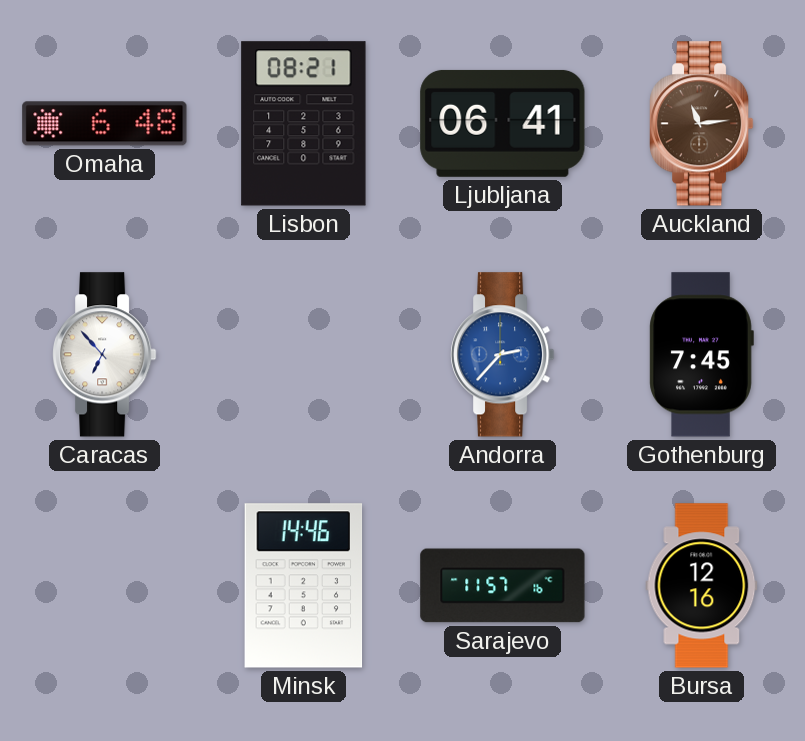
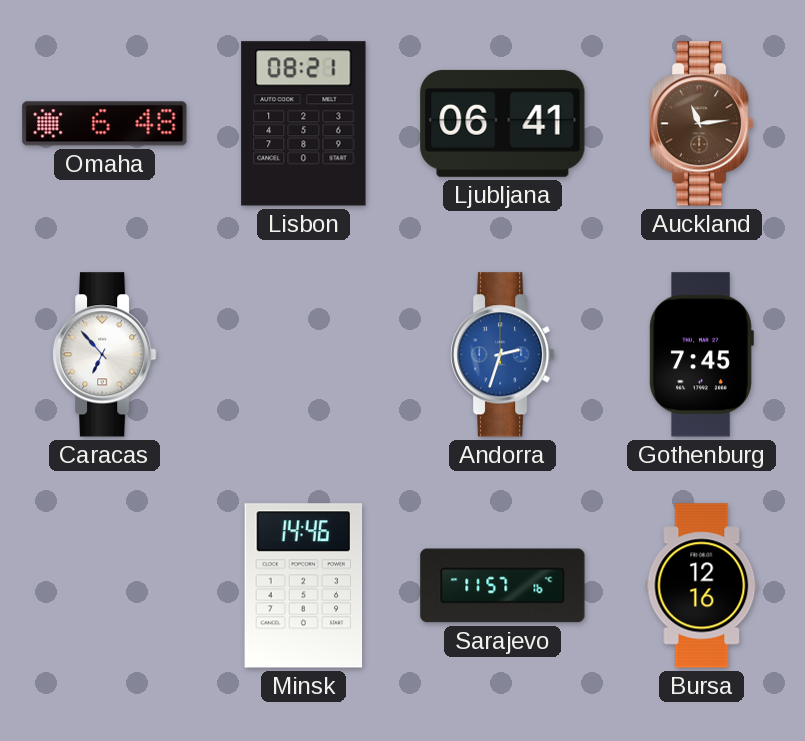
Andorra: 2:37 -> 2:33 (503, 355)
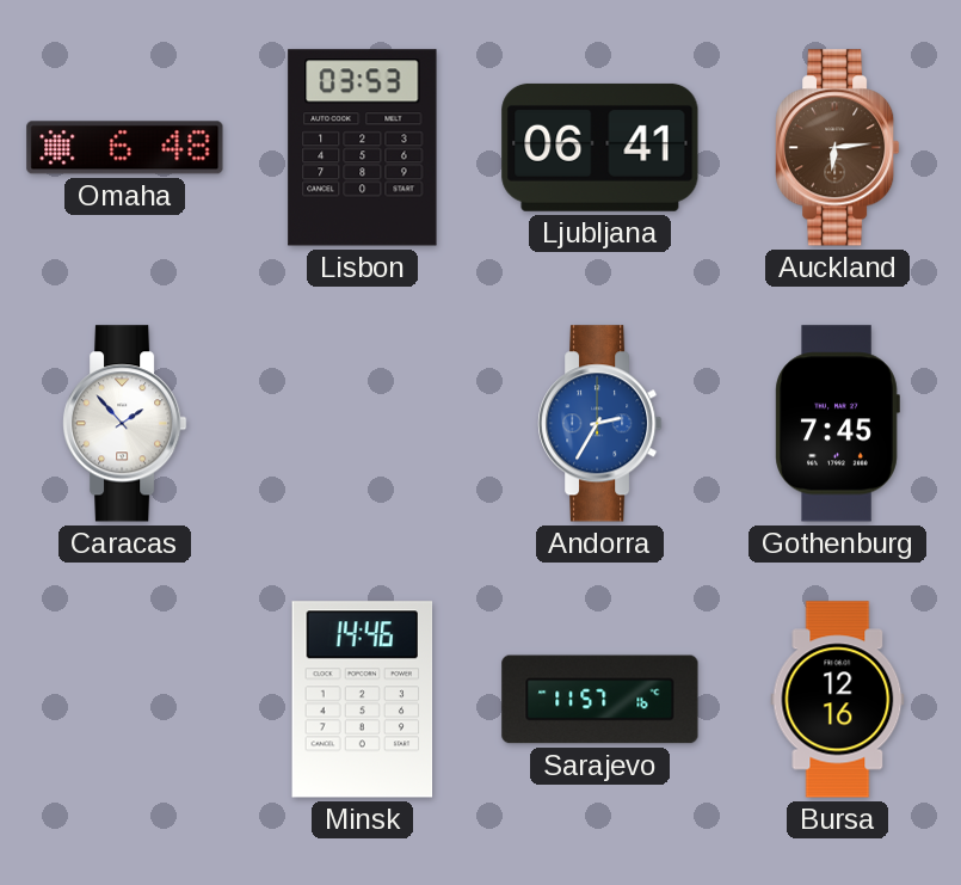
Lisbon: 08:21 -> 03:53 (363, 148)
Auckland: 11:14 -> 6:14 (838, 148)
Caracas: 6:53 -> 1:53 (125, 424)
Andorra: 2:33 -> 2:35 (600, 424)
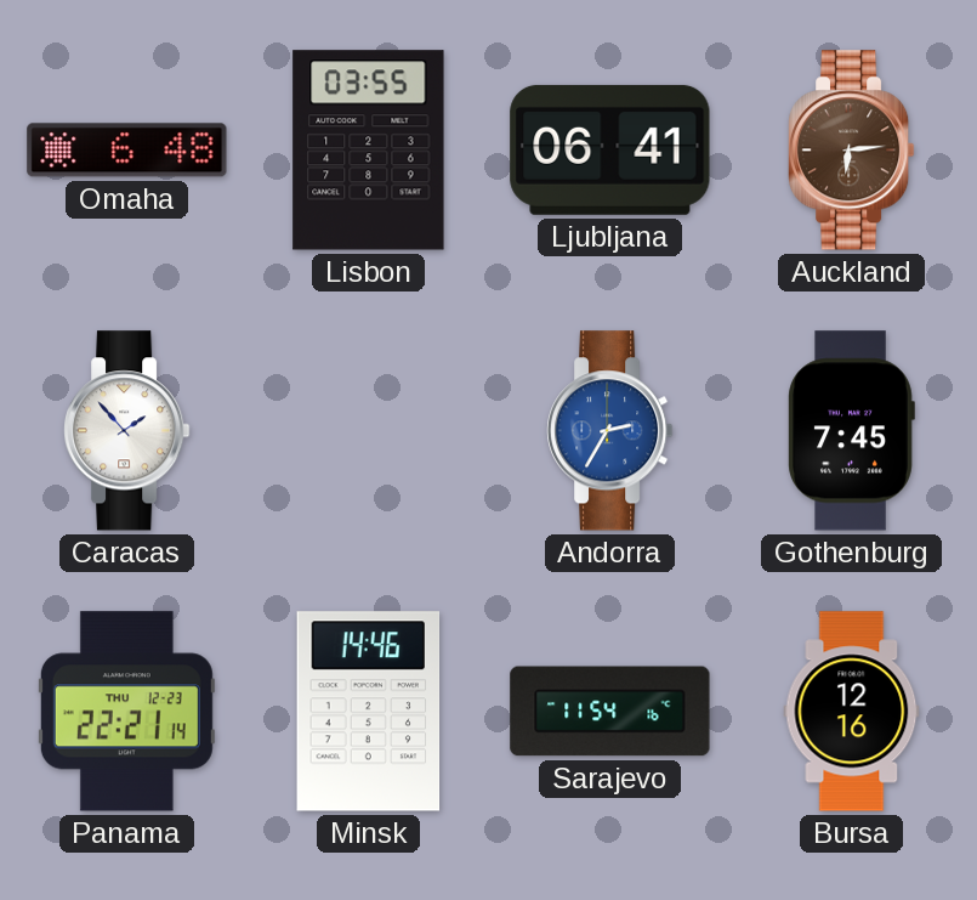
Lisbon: 03:53 -> 03:55 (369, 151)
Panama: none -> 22:21 (126, 712)
Sarajevo: 11:57 -> 11:54 (610, 712)
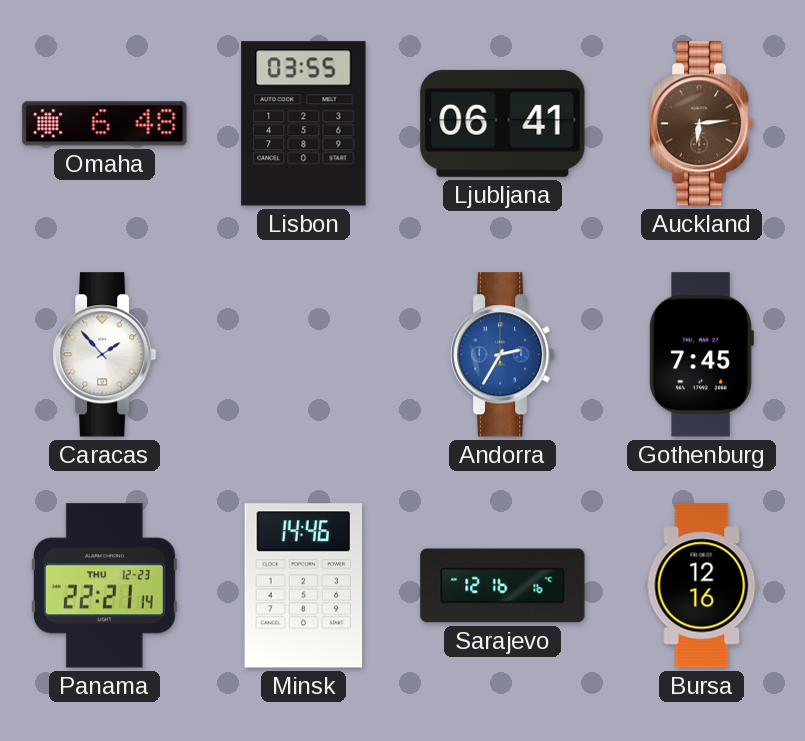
Sarajevo: 11:54 -> 12:16 (503, 586)
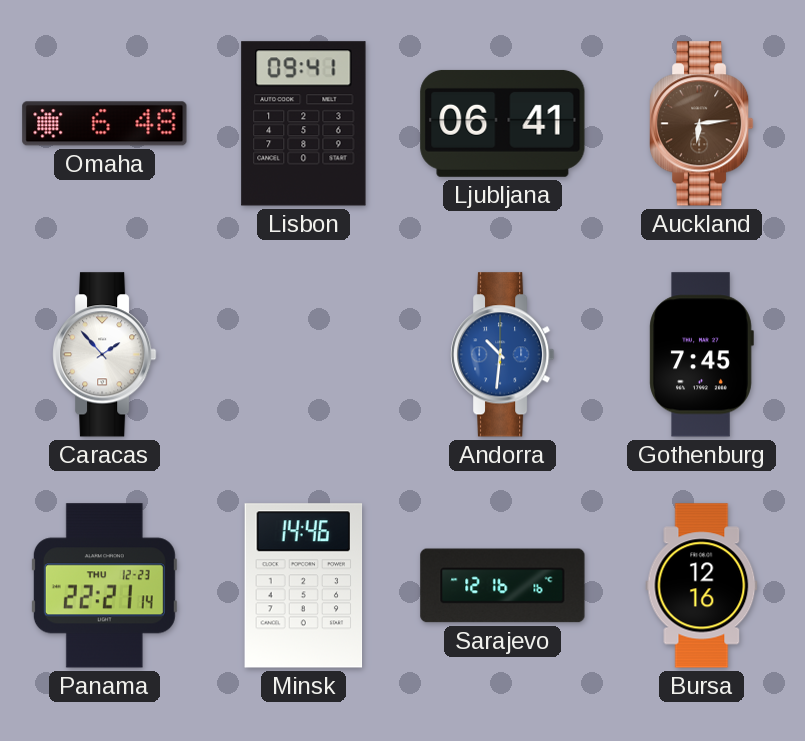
Lisbon: 03:55 -> 09:41 (304, 124)
Andorra: 2:35 -> 10:31 (503, 355)
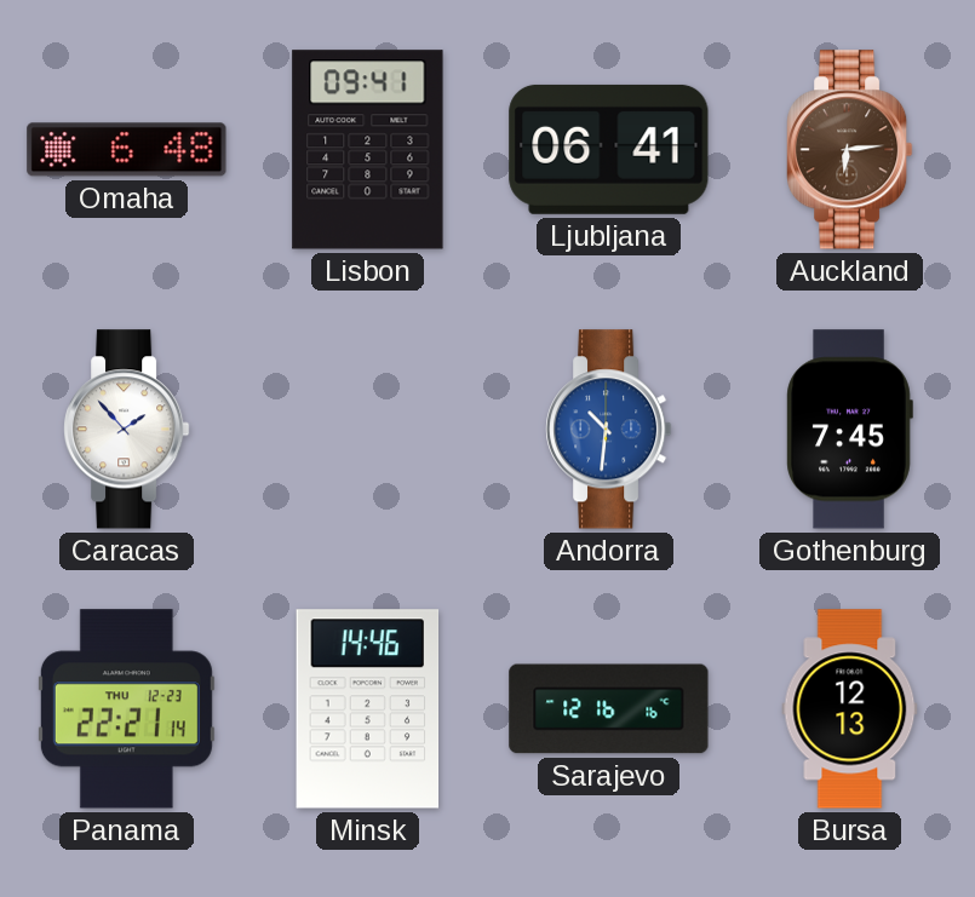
Bursa: 12:16 -> 12:13 (850, 709)
